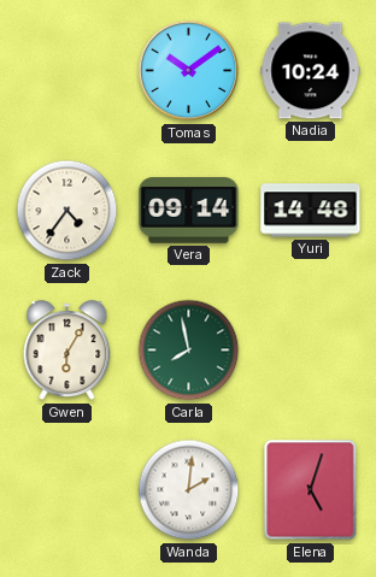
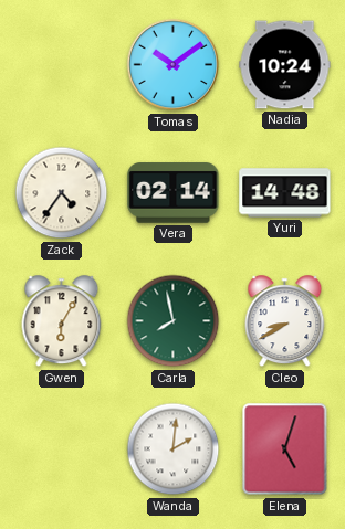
Vera: 09:14 -> 02:14 (174, 193)
Cleo: none -> 8:40 (285, 321)
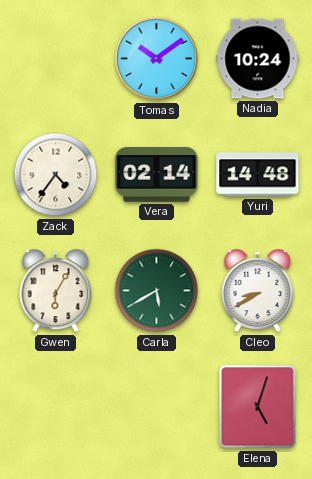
Carla: 7:58 -> 5:40 (157, 291)
Wanda: 2:01 -> none (174, 449)
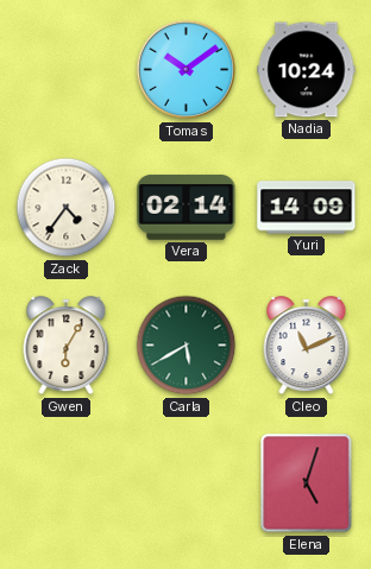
Yuri: 14:48 -> 14:09 (307, 208)
Cleo: 8:40 -> 11:11 (307, 346)
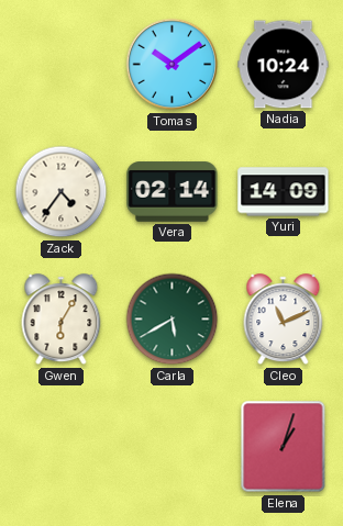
Elena: 5:03 -> 1:03 (284, 447)
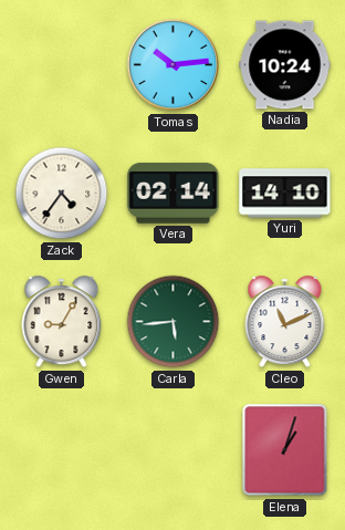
Tomas: 10:09 -> 10:14 (174, 65)
Yuri: 14:09 -> 14:10 (285, 194)
Gwen: 6:05 -> 9:05 (62, 322)
Carla: 5:40 -> 5:44 (174, 322)
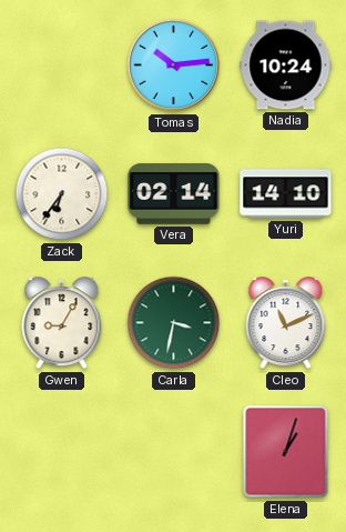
Zack: 4:36 -> 6:36 (62, 194)
Carla: 5:44 -> 3:32 (174, 323)
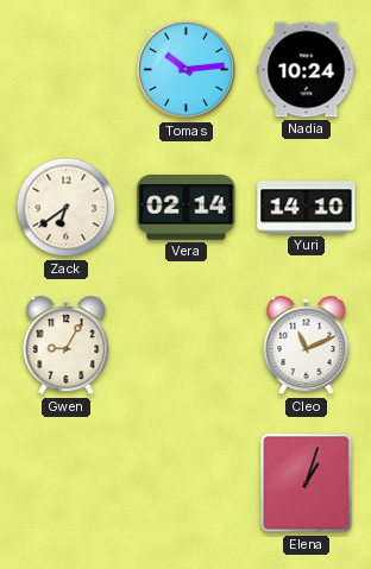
Zack: 6:36 -> 6:39 (67, 208)
Carla: 3:32 -> none (174, 323)
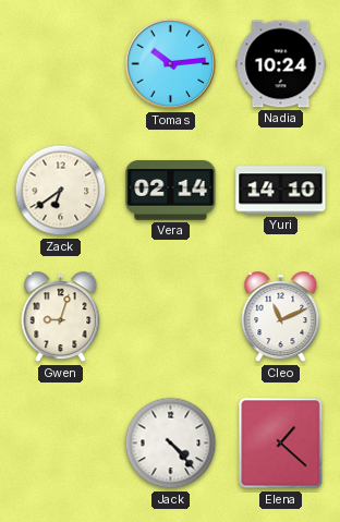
Gwen: 9:05 -> 9:03 (61, 317)
Jack: none -> 4:23 (171, 444)
Elena: 1:03 -> 1:22 (281, 444)
